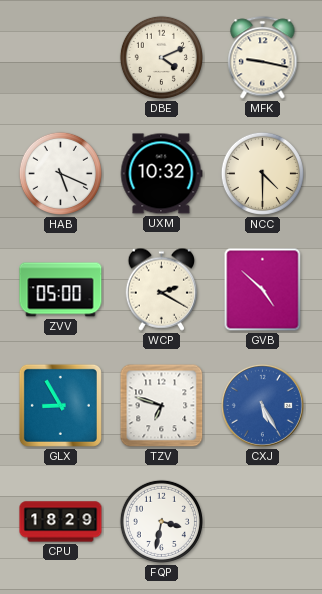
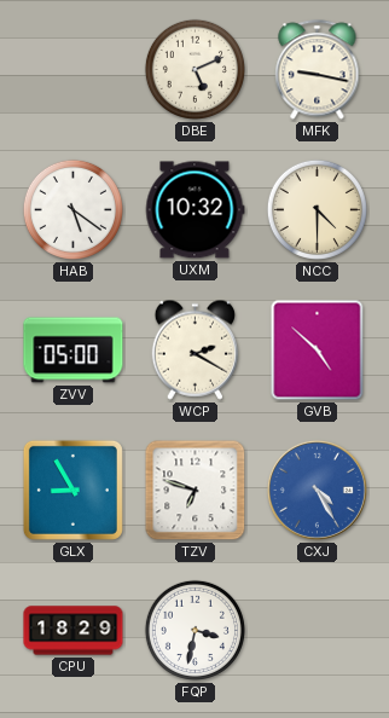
DBE: 4:11 -> 5:11 (194, 69)
HAB: 5:19 -> 5:21 (72, 209)
CXJ: 5:25 -> 4:25 (317, 490)
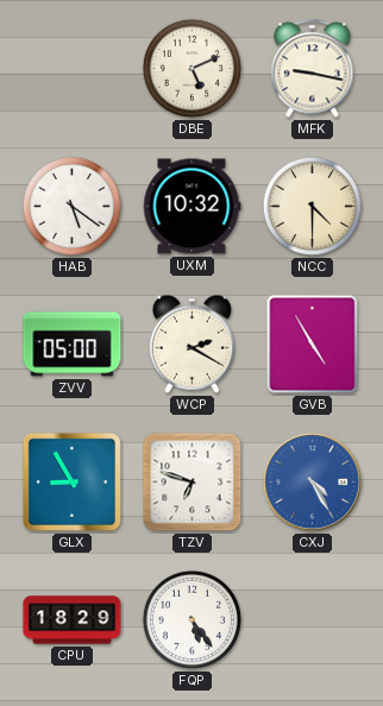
GVB: 4:52 -> 4:55 (313, 345)
FQP: 3:32 -> 5:24 (191, 619)
